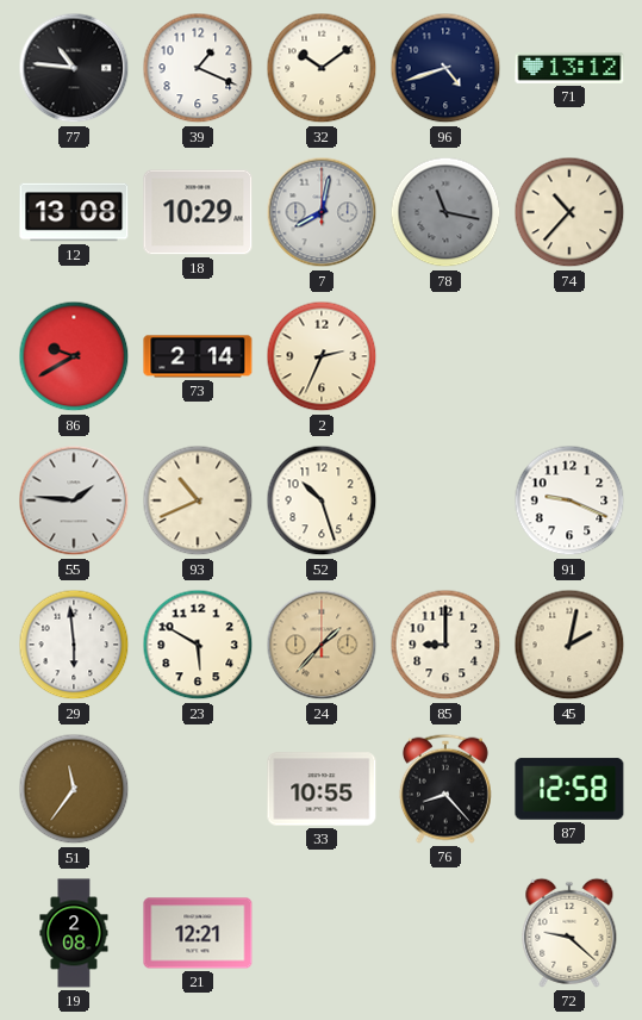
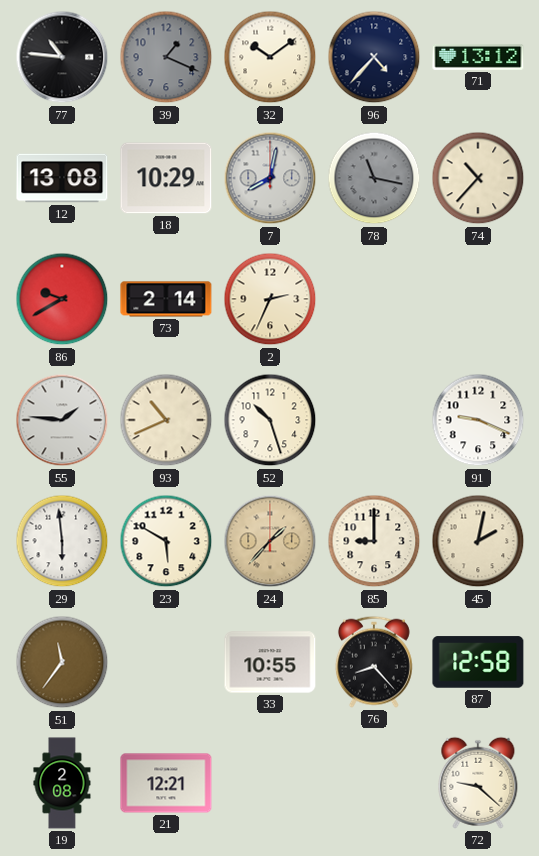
39 dial: white -> grey (166, 57)
96: 4:42 -> 4:37 (374, 57)
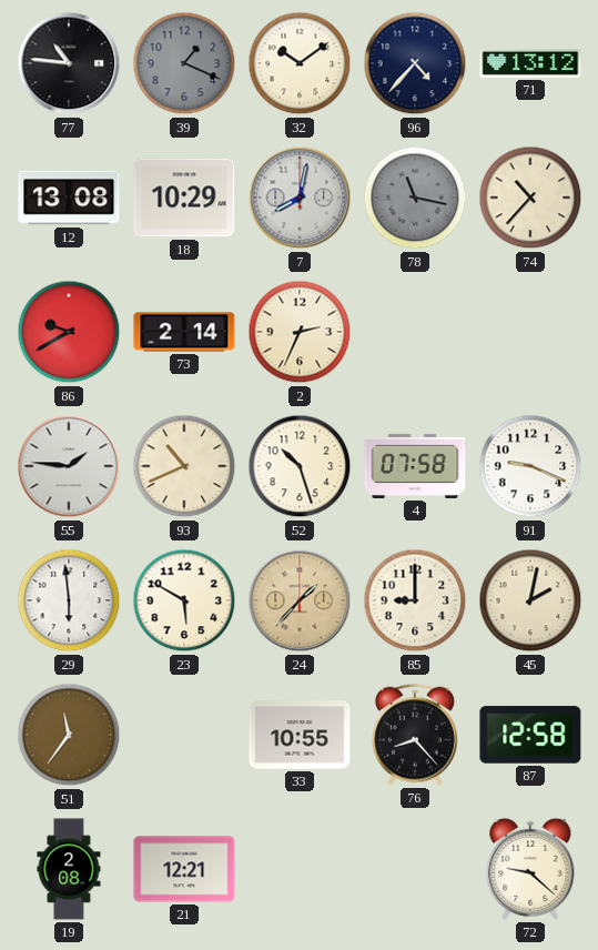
4: none -> 07:58 (415, 466)
